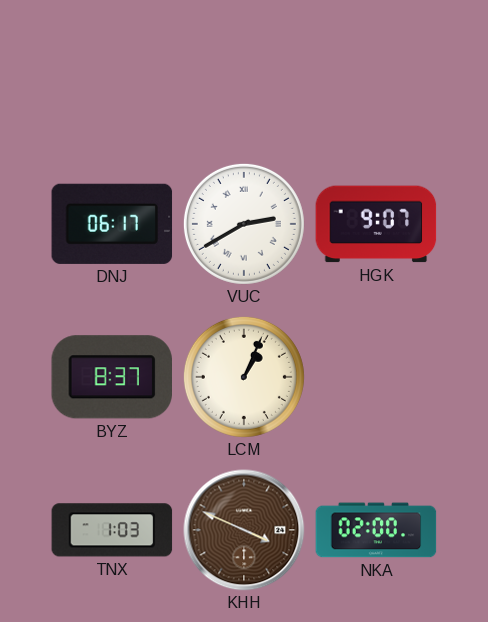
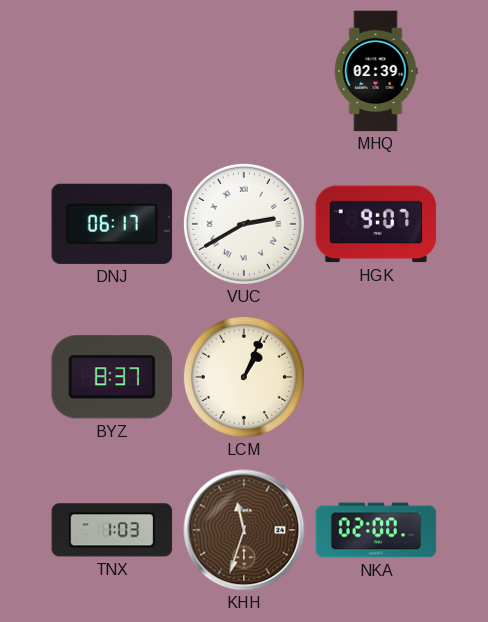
MHQ: none -> 02:39 (376, 71)
KHH: 3:49 -> 11:33 (244, 530)
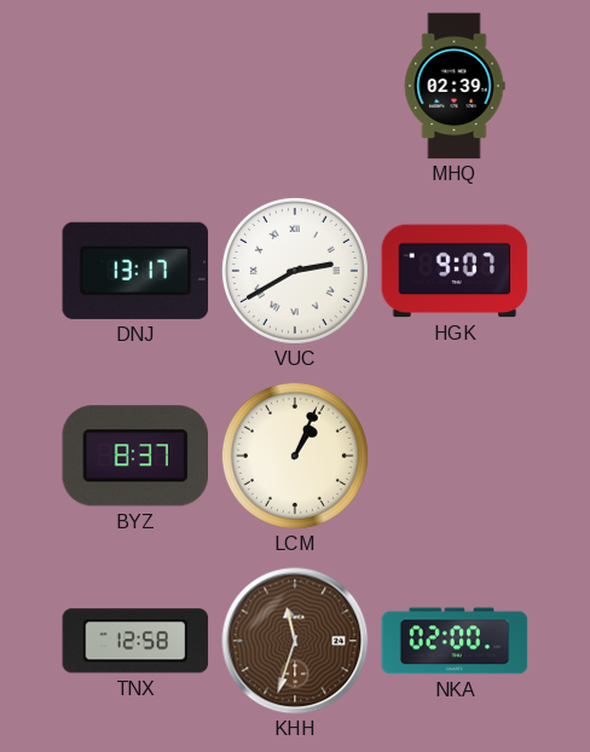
DNJ: 06:17 -> 13:17 (135, 271)
TNX: 1:03 -> 12:58 (135, 641)
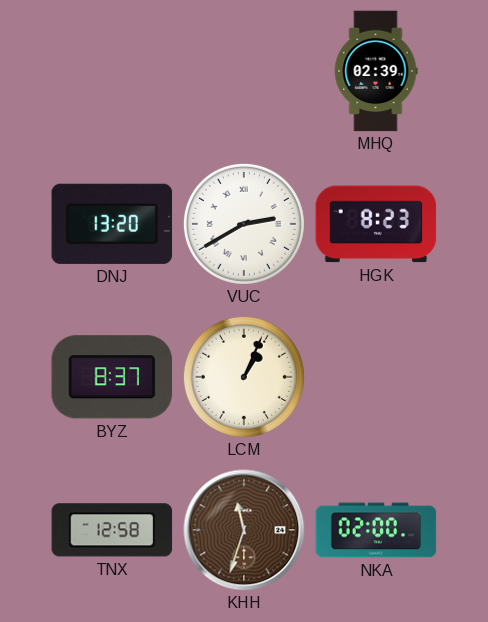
DNJ: 13:17 -> 13:20 (112, 224)
HGK: 9:07 -> 8:23 (376, 224)
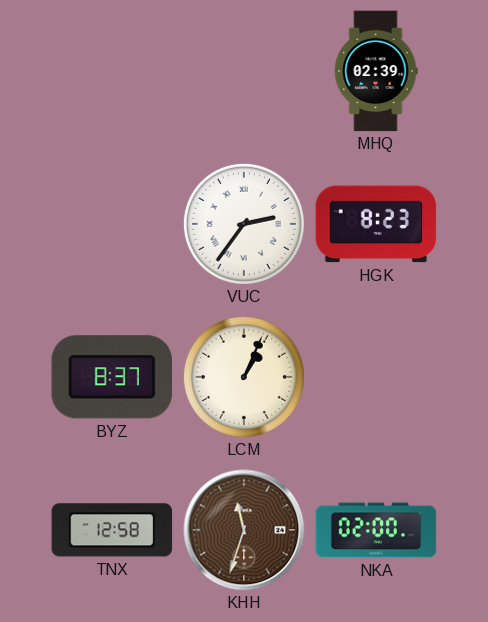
DNJ: 13:20 -> none (112, 224)
VUC: 2:40 -> 2:36 (244, 224)
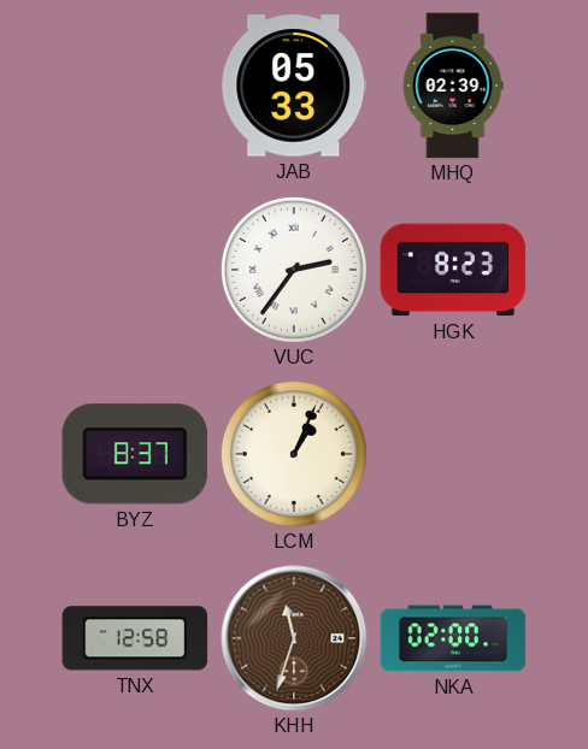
JAB: none -> 05:33 (294, 85)
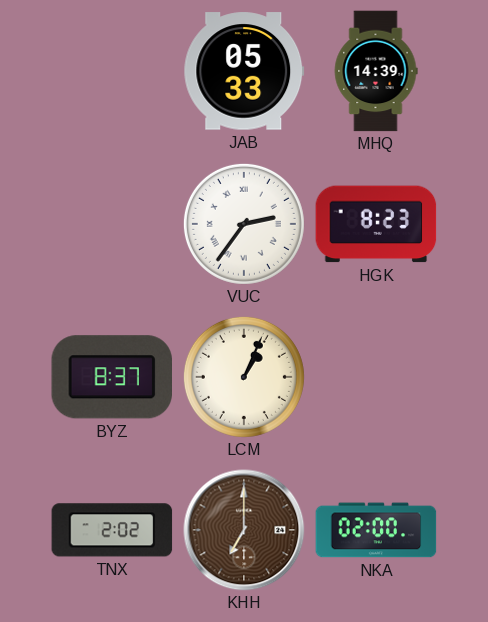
MHQ: 02:39 -> 14:39 (376, 71)
TNX: 12:58 -> 2:02 (112, 530)
KHH: 11:33 -> 7:00 (244, 530)
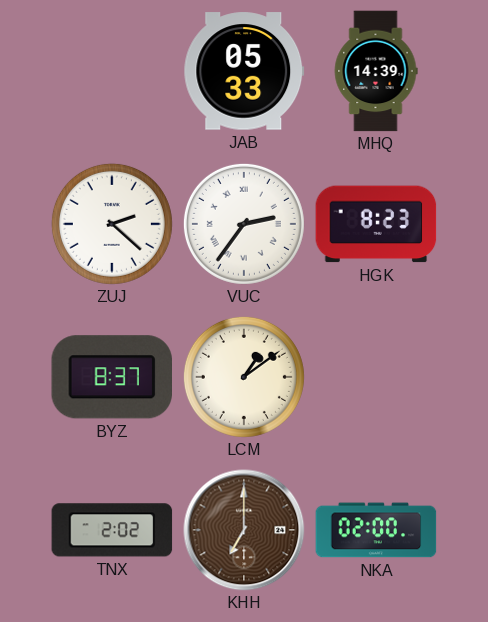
ZUJ: none -> 2:22 (112, 224)
LCM: 1:04 -> 1:09 (244, 377)
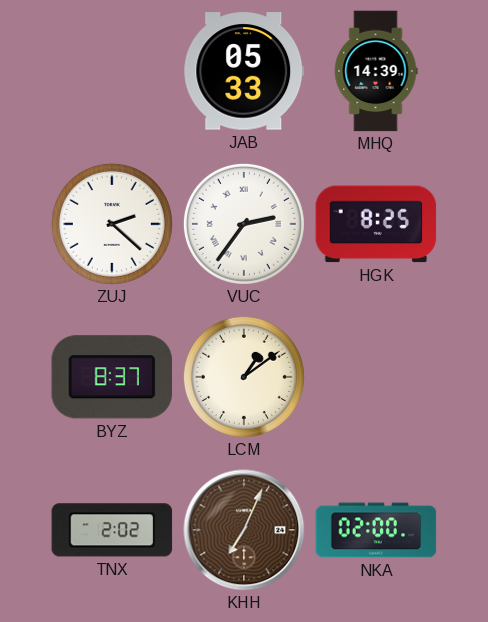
HGK: 8:23 -> 8:25 (376, 224)
KHH: 7:00 -> 7:04 (244, 530)
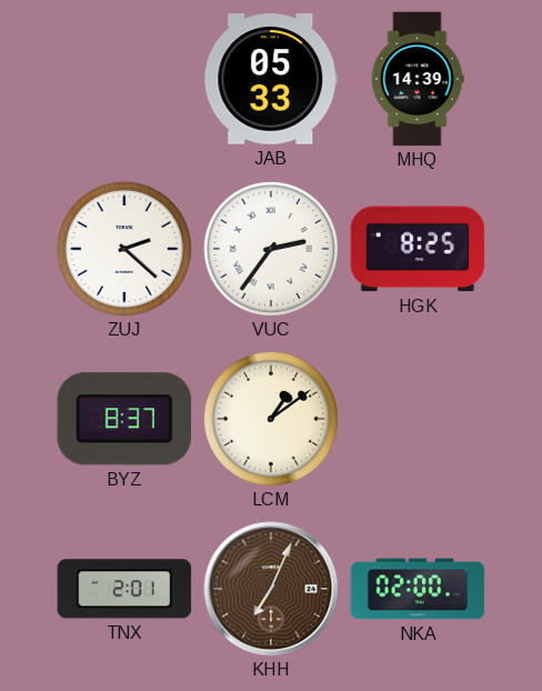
TNX: 2:02 -> 2:01 (124, 589)
